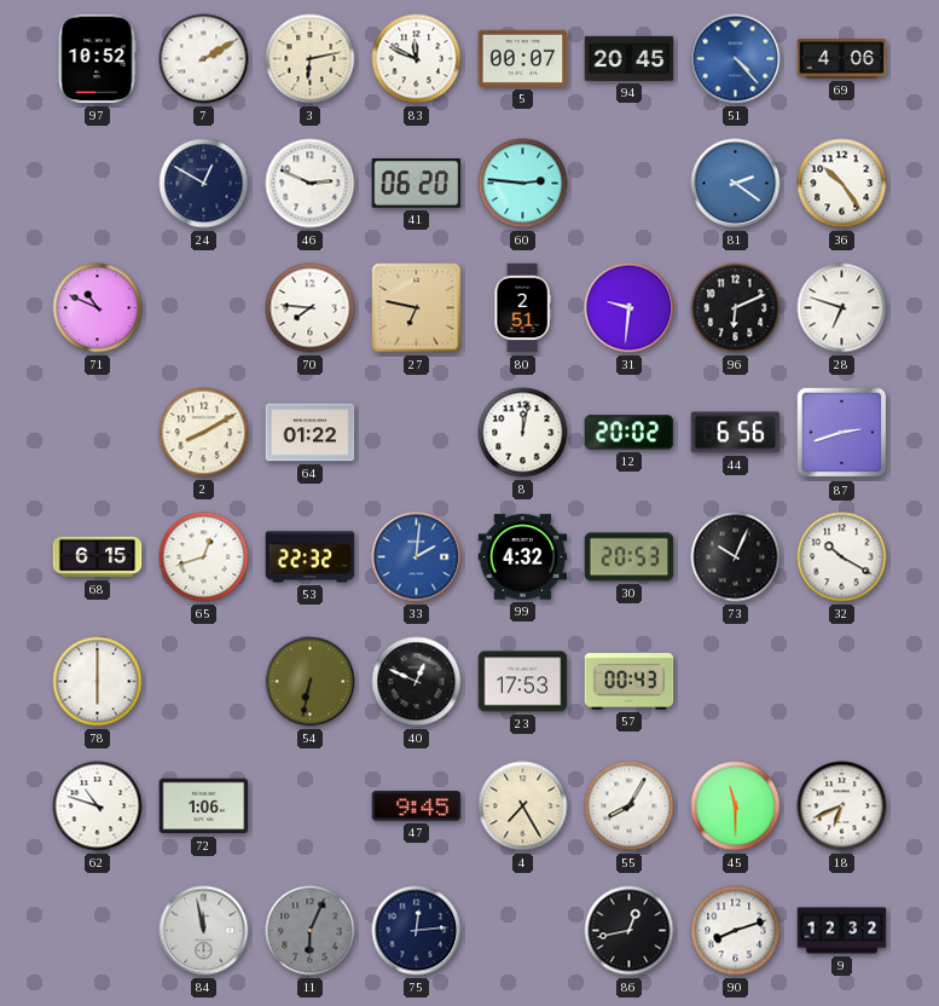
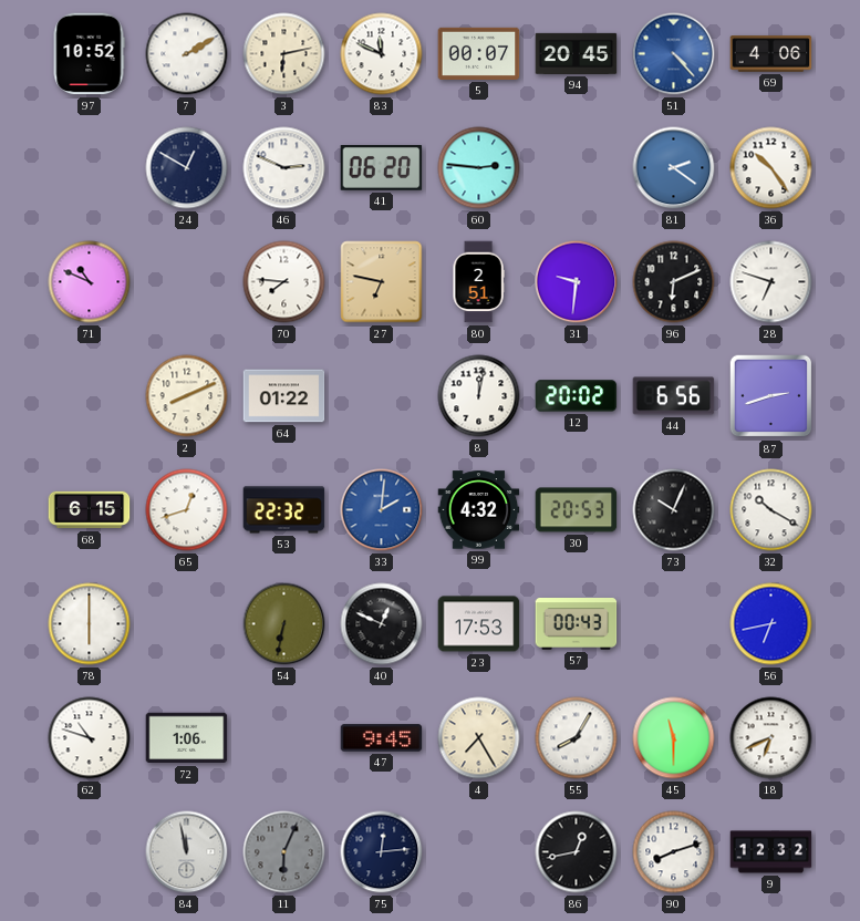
2: 8:10 -> 8:11 (187, 396)
56: none -> 6:43 (771, 624)
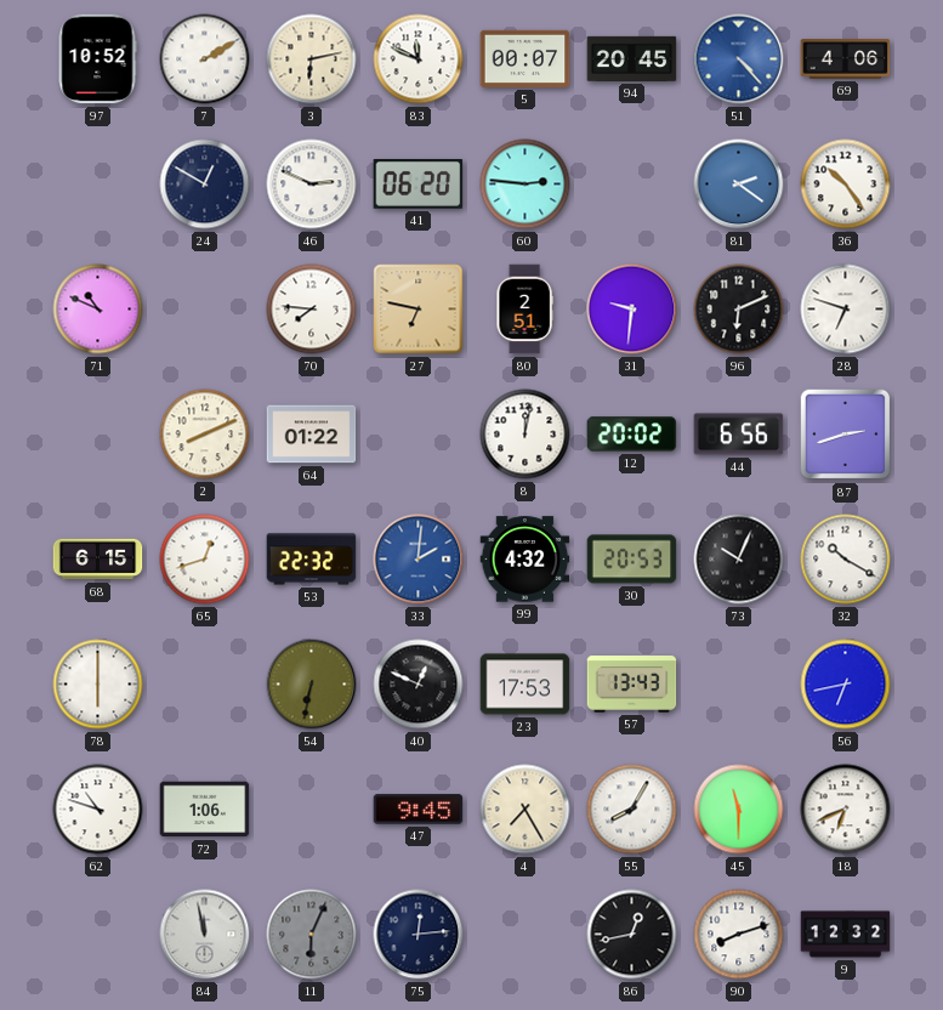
57: 00:43 -> 13:43 (632, 685)
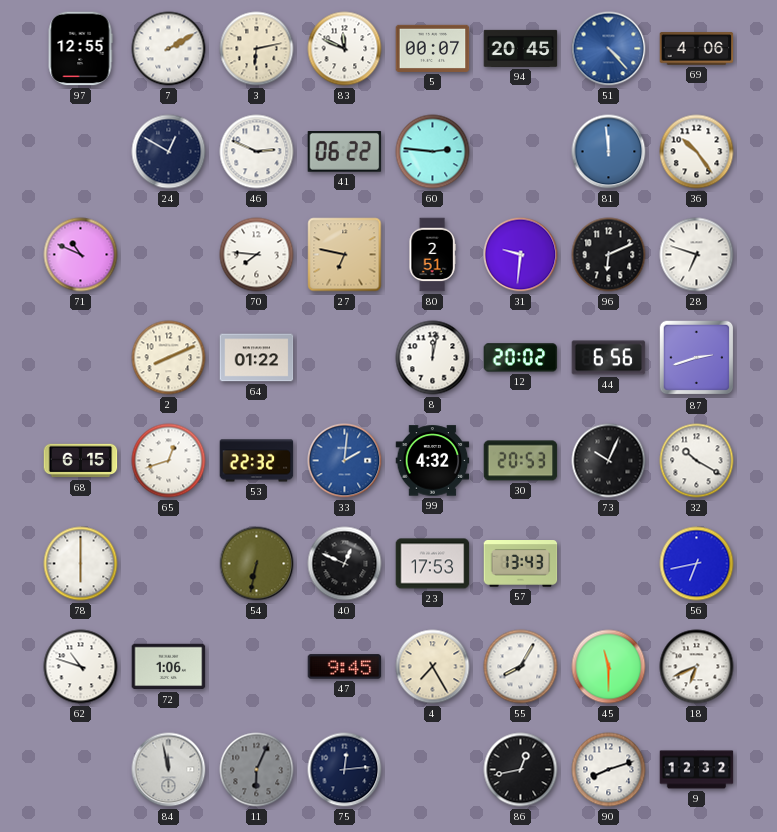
97: 10:52 -> 12:55 (80, 49)
41: 06:20 -> 06:22 (345, 152)
81: 2:21 -> 11:59 (609, 152)
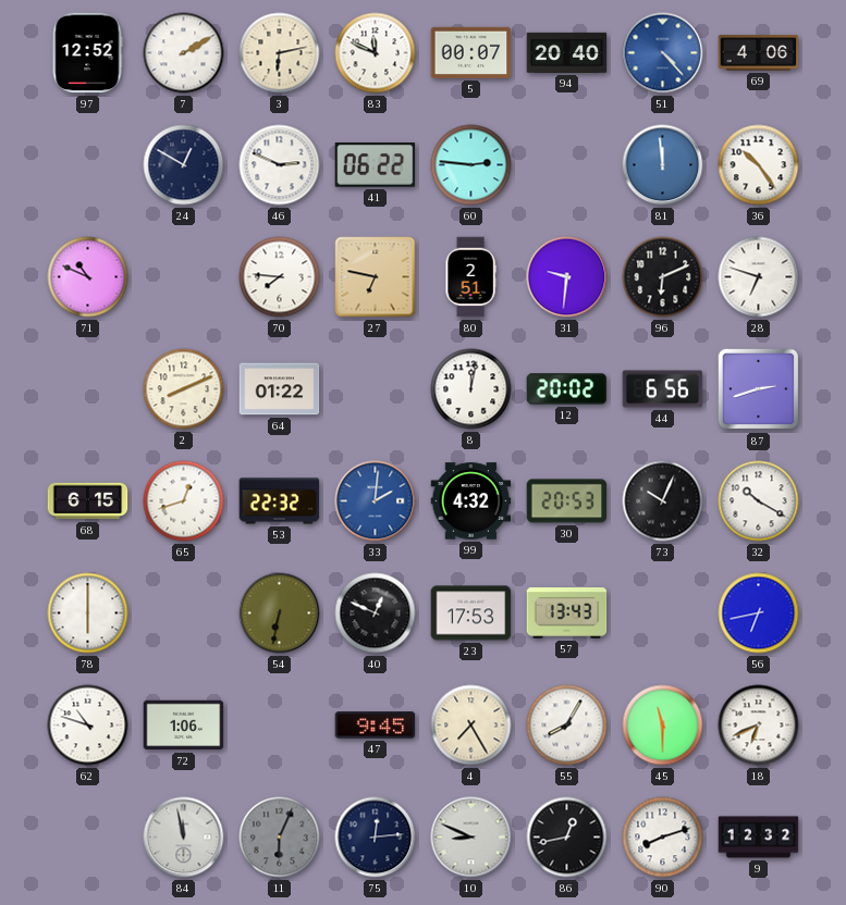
97: 12:55 -> 12:52 (87, 53)
94: 20:45 -> 20:40 (567, 52)
10: none -> 8:49 (471, 838)
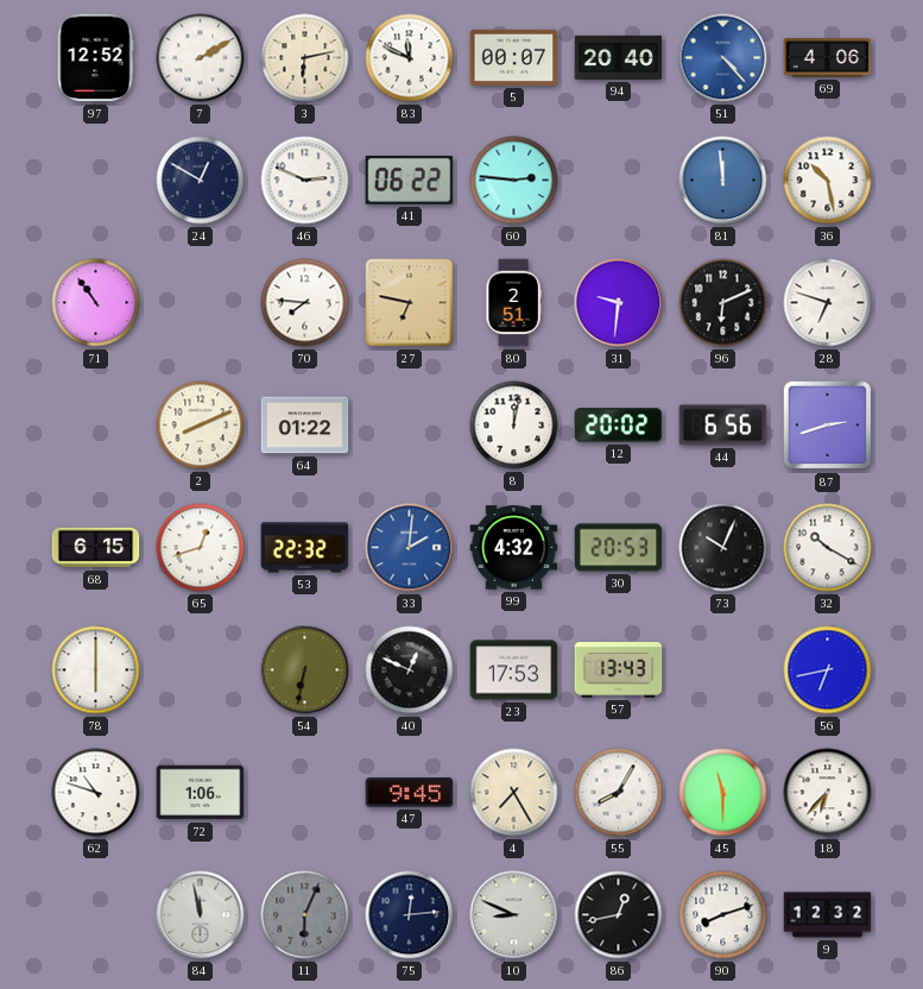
36: 10:24 -> 10:28 (828, 181)
71: 10:49 -> 10:54 (96, 303)
18: 6:41 -> 6:37 (828, 793)
